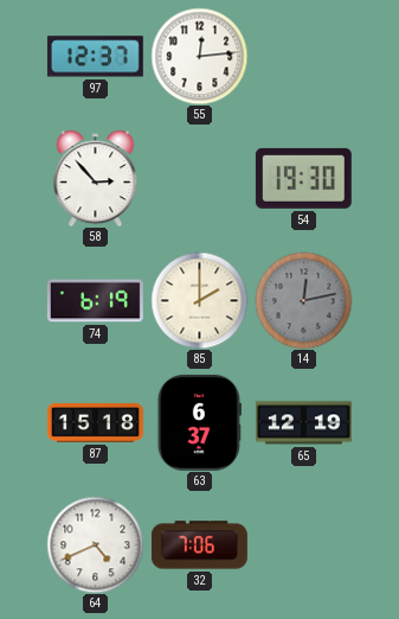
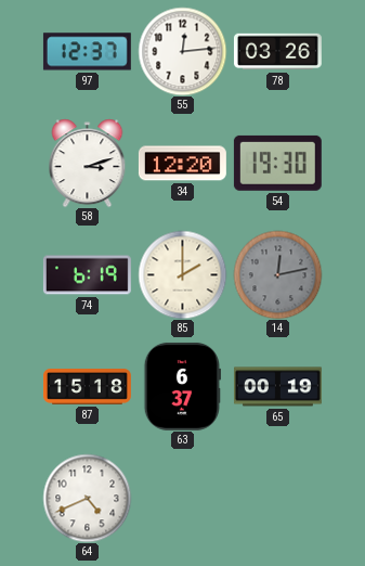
78: none -> 03:26 (277, 52)
58: 2:53 -> 3:12 (88, 163)
34: none -> 12:20 (182, 164)
65: 12:19 -> 00:19 (277, 387)
32: 7:06 -> none (199, 545)
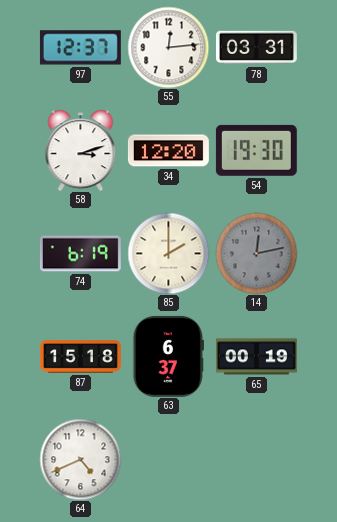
78: 03:26 -> 03:31 (256, 48)
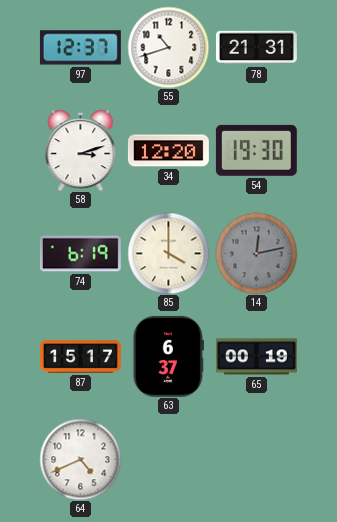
55: 12:14 -> 10:42 (168, 47)
78: 03:31 -> 21:31 (256, 48)
85: 2:00 -> 4:00 (168, 253)
87: 15:18 -> 15:17 (81, 357)
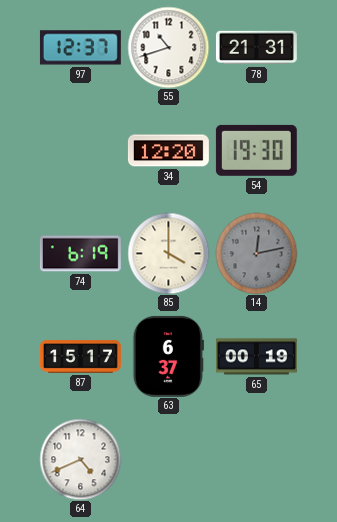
58: 3:12 -> none (81, 150)
